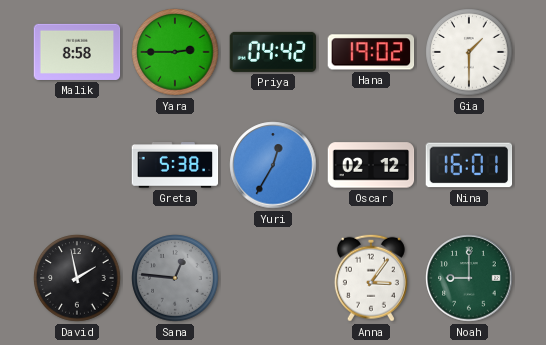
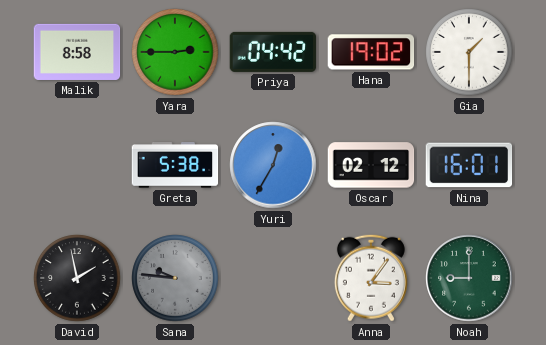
Sana: 12:46 -> 9:46 (175, 278)
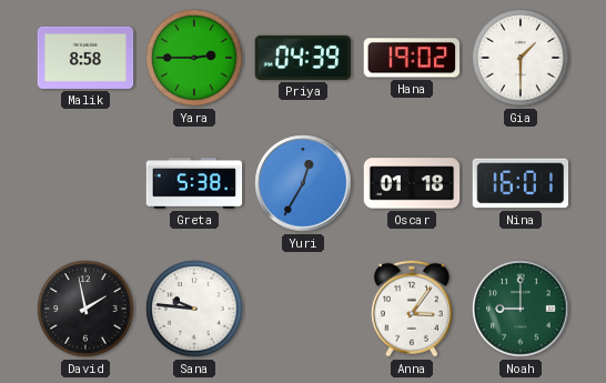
Priya: 04:42 -> 04:39 (303, 58)
Oscar: 02:12 -> 01:18 (412, 183)
Sana dial: grey -> white (194, 309)
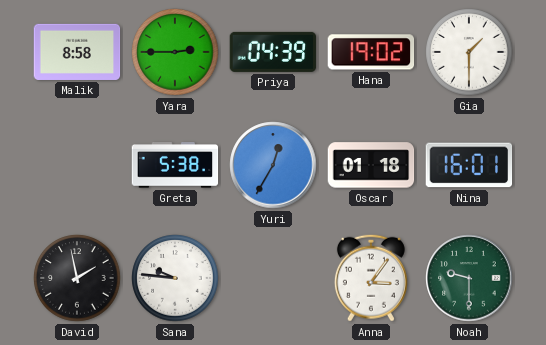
Noah: 9:00 -> 9:30 (469, 278)
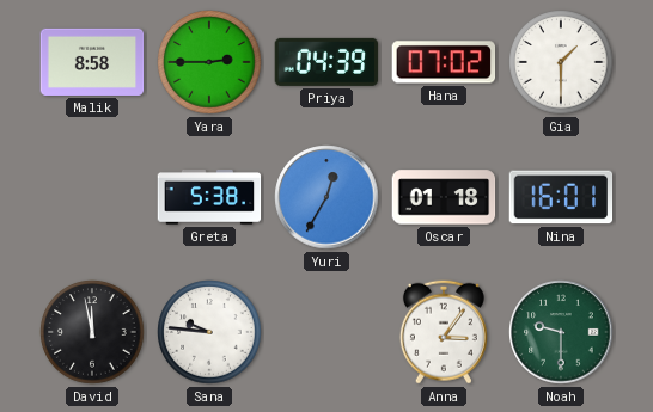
Hana: 19:02 -> 07:02 (444, 62)
David: 1:58 -> 11:58 (92, 332)
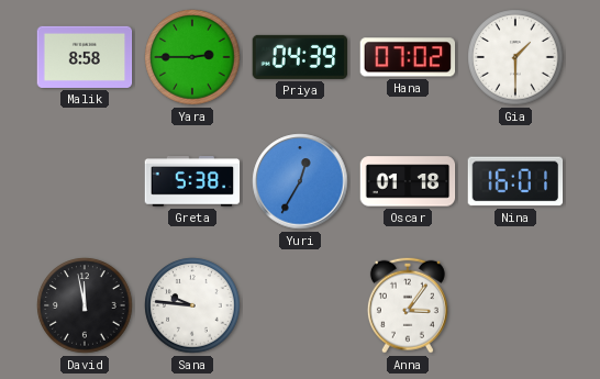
Noah: 9:30 -> none (561, 332)
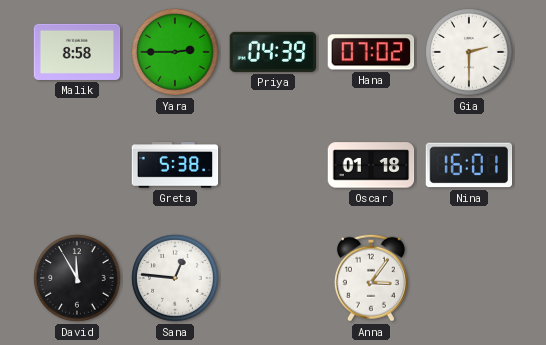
Gia: 1:30 -> 2:30 (469, 52)
Yuri: 12:35 -> none (300, 181)
David: 11:58 -> 11:55 (77, 278)
Sana: 9:46 -> 12:46 (175, 278)
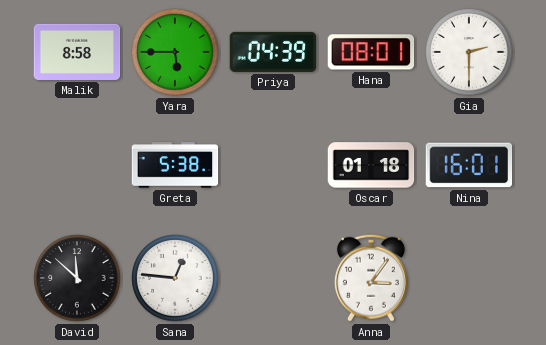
Yara: 2:45 -> 5:45 (175, 52)
Hana: 07:02 -> 08:01 (371, 52)
David: 11:55 -> 11:52 (77, 278)
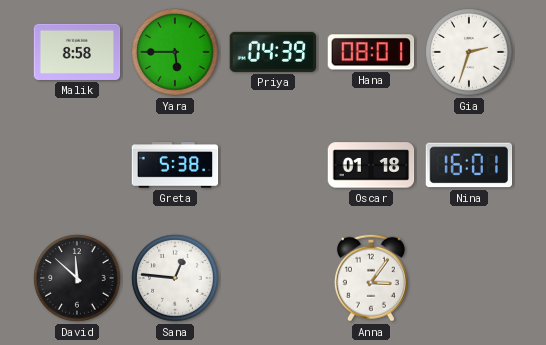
Gia: 2:30 -> 2:33 (469, 52)
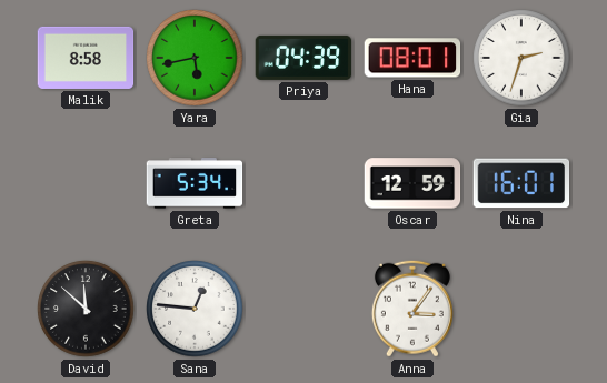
Yara: 5:45 -> 5:43 (195, 58)
Greta: 5:38 -> 5:34 (195, 184)
Oscar: 01:18 -> 12:59 (412, 183)
